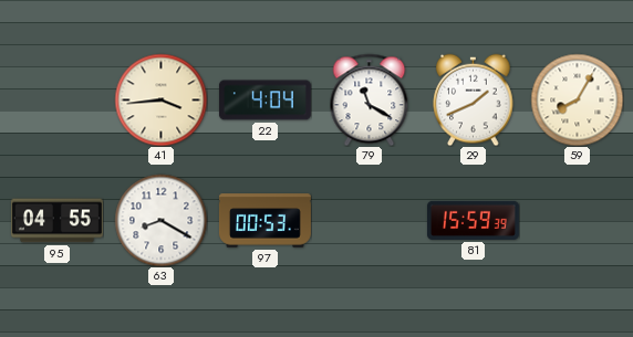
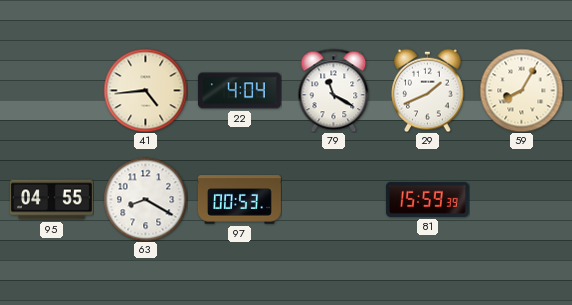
41: 3:44 -> 4:44 (145, 90)
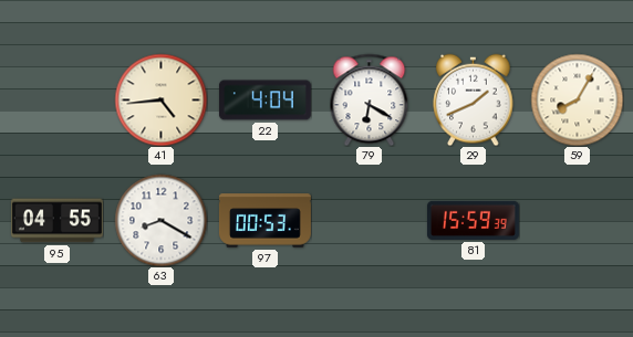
79: 11:20 -> 6:20 (370, 99)
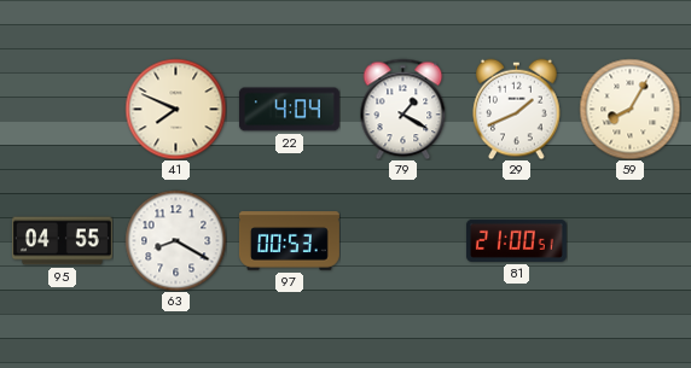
41: 4:44 -> 7:49 (175, 109)
79: 6:20 -> 1:20 (403, 109)
81: 15:59 -> 21:00 (516, 240)
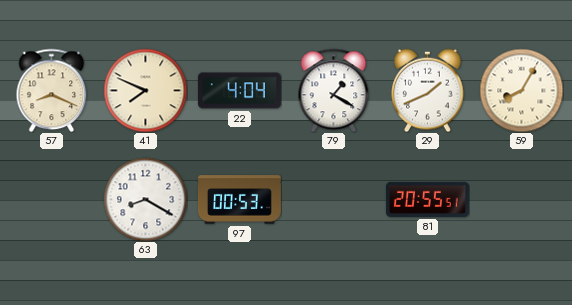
57: none -> 8:19 (52, 90)
95: 04:55 -> none (62, 241)
81: 21:00 -> 20:55 (427, 199)
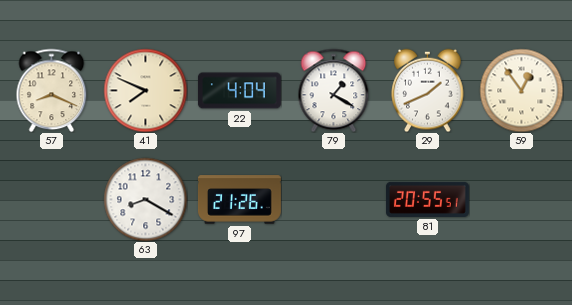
59: 8:05 -> 12:54 (521, 90)
97: 00:53 -> 21:26 (239, 200)
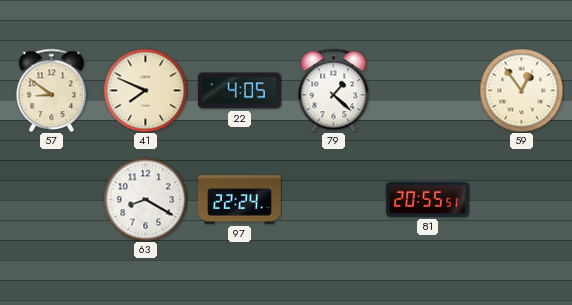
57: 8:19 -> 8:51 (52, 90)
22: 4:04 -> 4:05 (239, 91)
79: 1:20 -> 1:22 (334, 90)
29: 1:41 -> none (428, 90)
97: 21:26 -> 22:24 (239, 200)
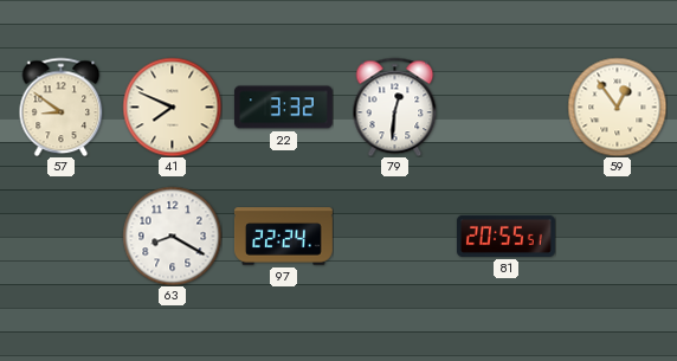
22: 4:05 -> 3:32 (283, 108)
79: 1:22 -> 12:31 (395, 107)
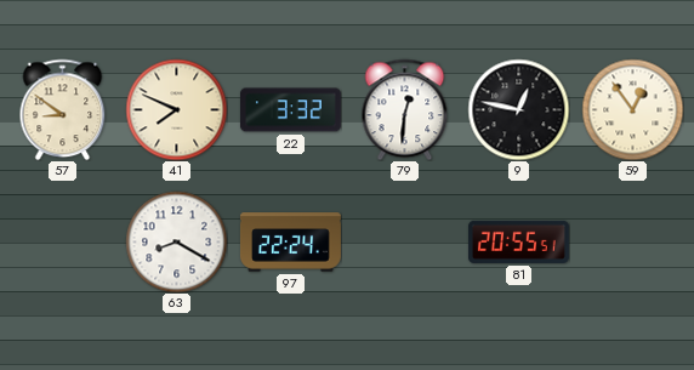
9: none -> 12:47 (518, 109)
